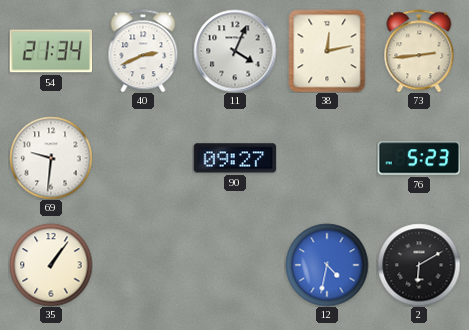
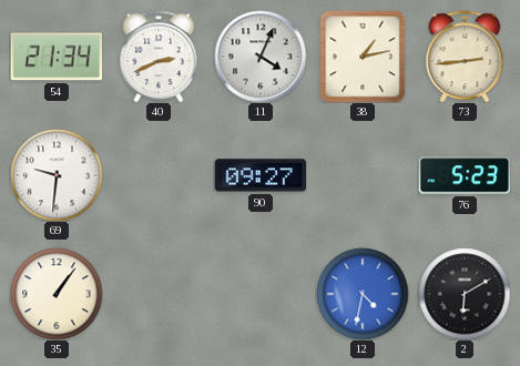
38: 12:13 -> 1:13 (363, 57)
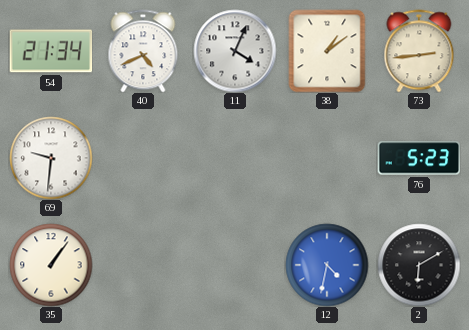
40: 2:41 -> 4:41 (143, 51)
38: 1:13 -> 1:09 (327, 51)
90: 09:27 -> none (261, 175)
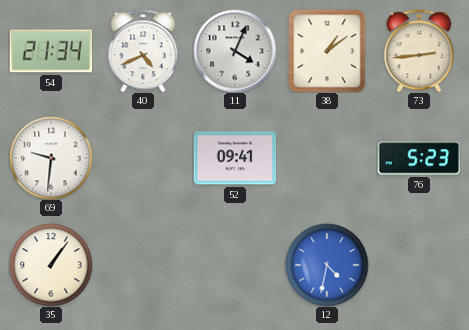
52: none -> 09:41 (235, 158)
2: 6:10 -> none (419, 265)
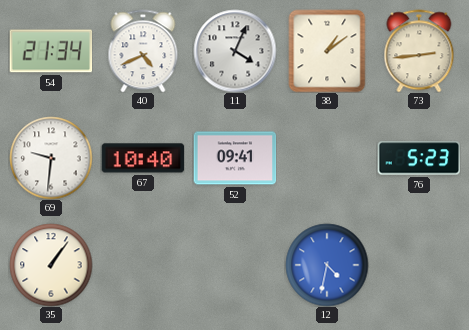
67: none -> 10:40 (143, 158)
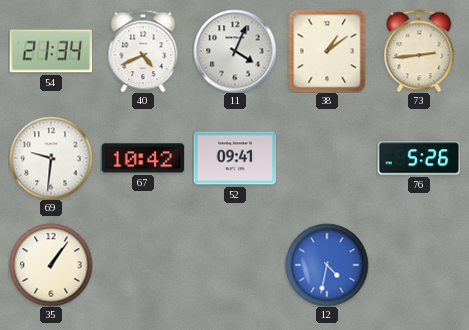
67: 10:40 -> 10:42 (143, 158)
76: 5:23 -> 5:26 (419, 158)
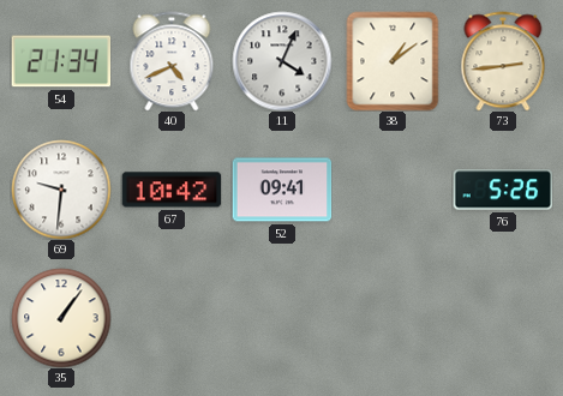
12: 4:32 -> none (327, 265)
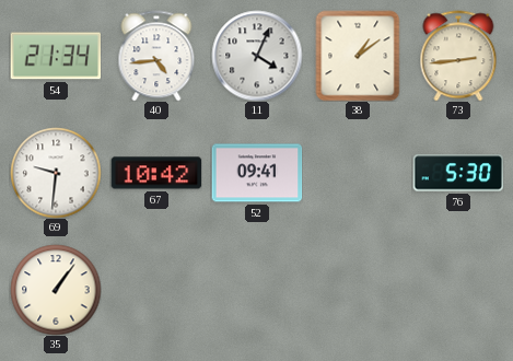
40: 4:41 -> 4:44 (156, 56)
76: 5:26 -> 5:30 (458, 173)
